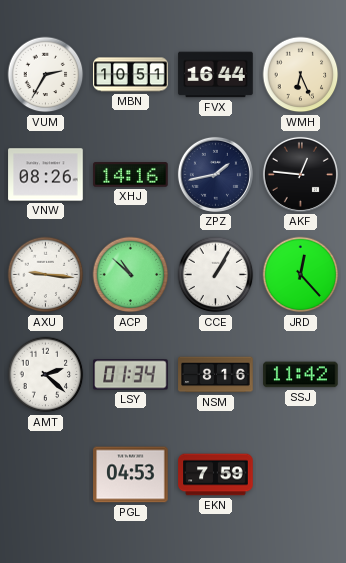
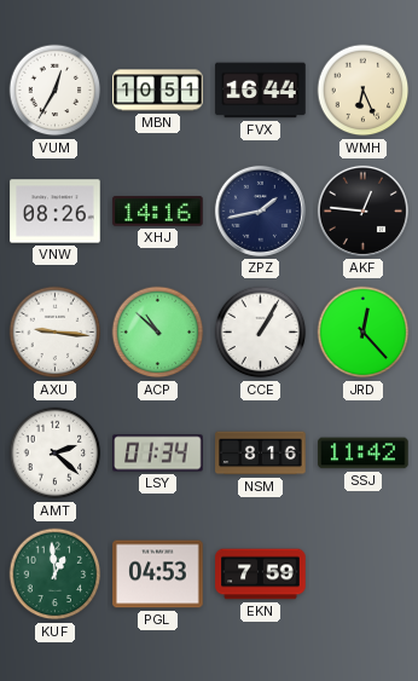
VUM: 2:35 -> 12:35 (56, 91)
KUF: none -> 12:59 (56, 575)
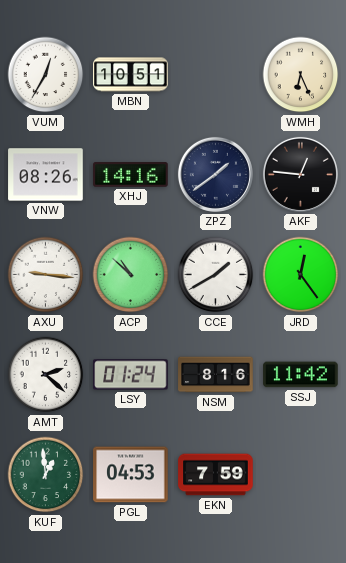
FVX: 16:44 -> none (261, 91)
ZPZ: 1:43 -> 1:39 (215, 174)
CCE: 1:05 -> 1:40 (216, 275)
JRD: 12:23 -> 12:24 (301, 275)
LSY: 01:34 -> 01:24 (131, 375)
